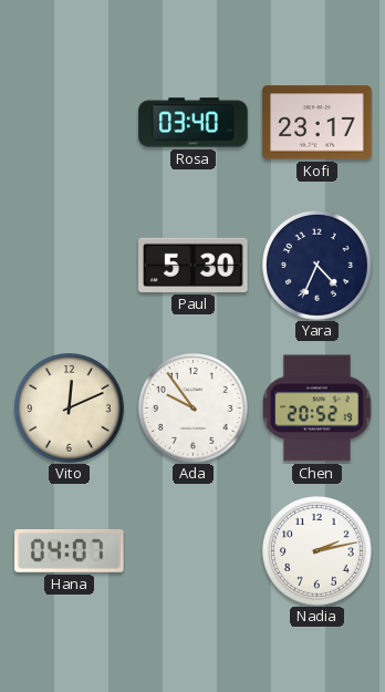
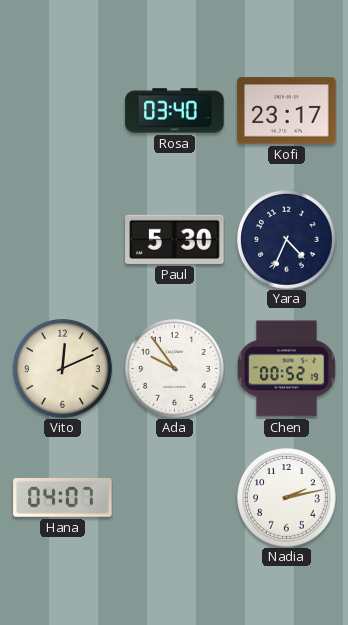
Chen: 20:52 -> 00:52 (287, 369)
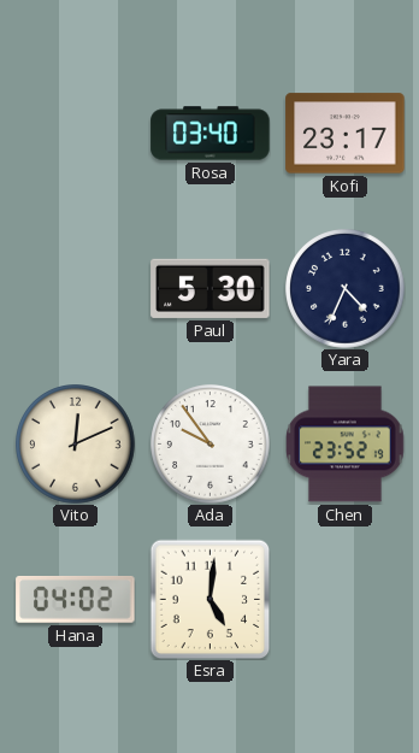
Chen: 00:52 -> 23:52 (346, 445)
Hana: 04:07 -> 04:02 (76, 600)
Esra: none -> 5:01 (209, 599)
Nadia: 2:13 -> none (287, 498)
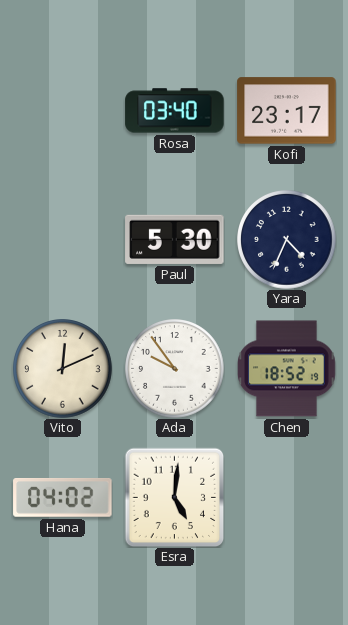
Chen: 23:52 -> 18:52 (287, 369)
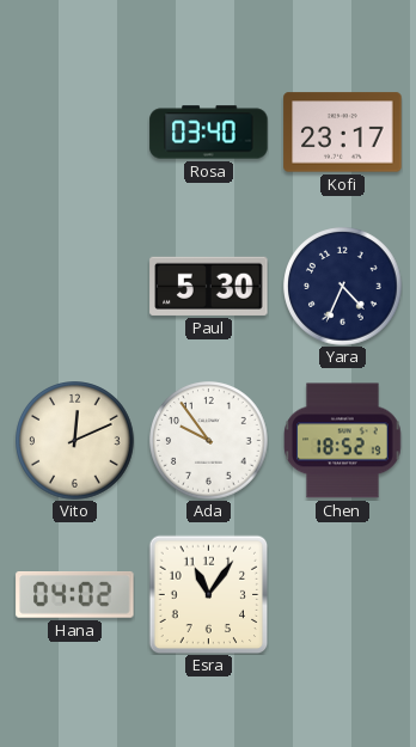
Esra: 5:01 -> 11:06 (208, 594)
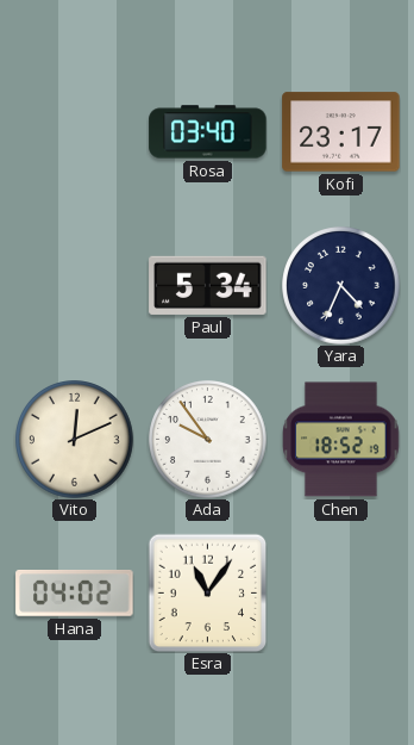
Paul: 5:30 -> 5:34 (208, 285)
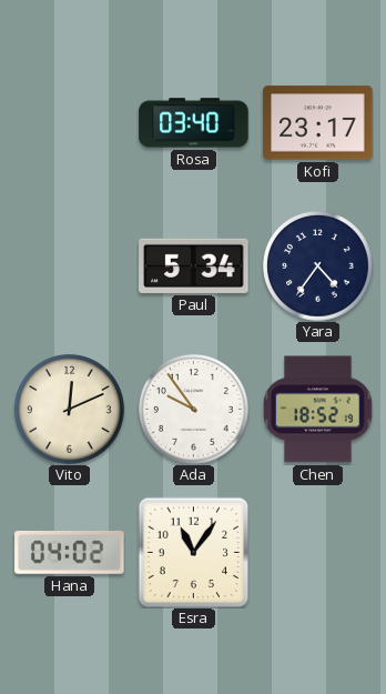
Yara: 4:34 -> 4:36 (318, 266)
